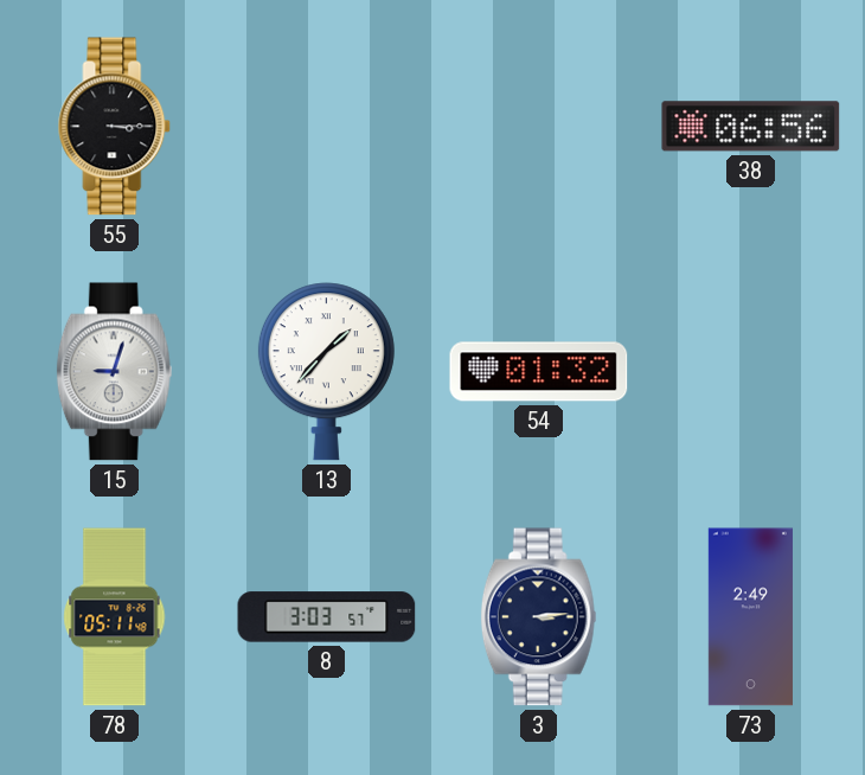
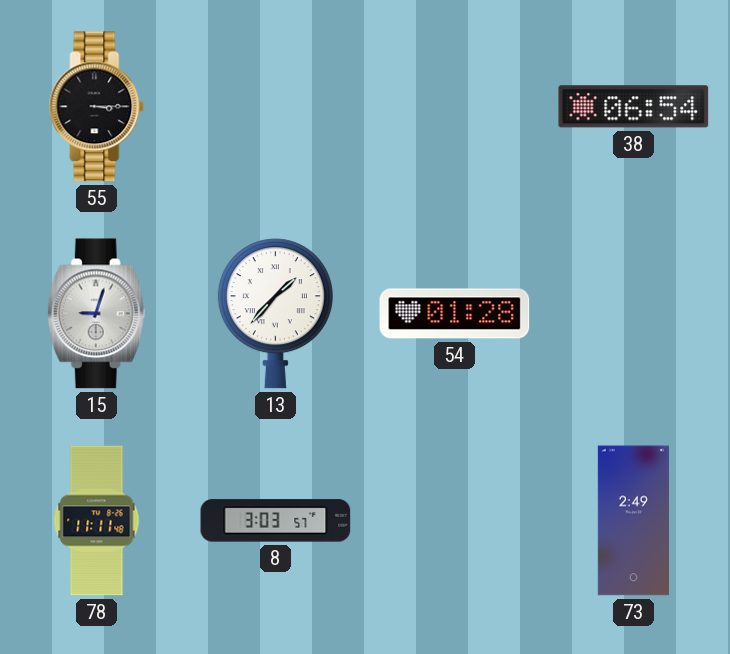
38: 06:56 -> 06:54 (634, 107)
54: 01:32 -> 01:28 (455, 314)
78: 05:11 -> 11:11 (97, 521)
3: 3:14 -> none (538, 617)
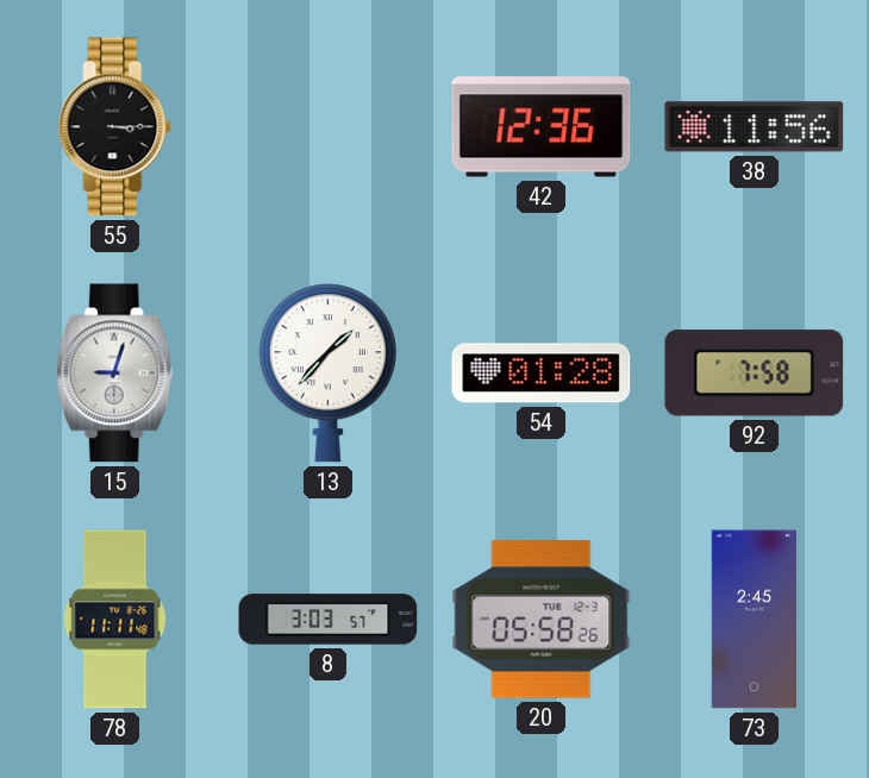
42: none -> 12:36 (542, 127)
38: 06:54 -> 11:56 (755, 127)
92: none -> 7:58 (755, 374)
20: none -> 05:58 (542, 620)
73: 2:49 -> 2:45 (754, 620)
